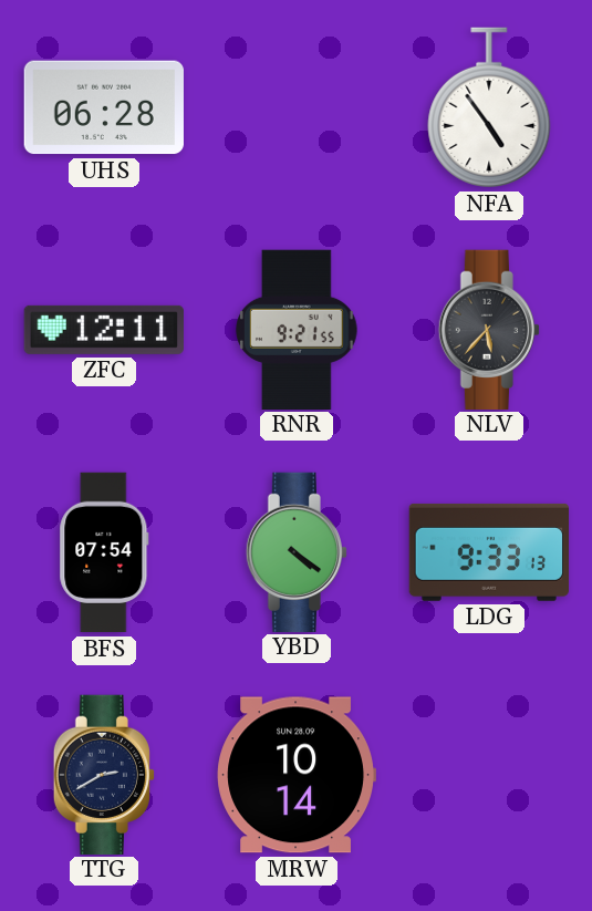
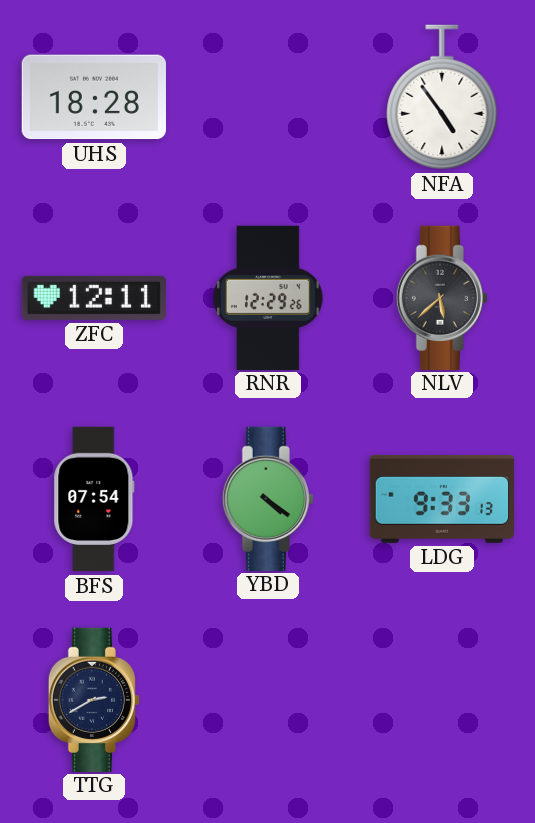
UHS: 06:28 -> 18:28 (94, 97)
RNR: 9:21 -> 12:29 (268, 297)
NLV: 5:37 -> 5:38 (442, 297)
MRW: 10:14 -> none (297, 775)
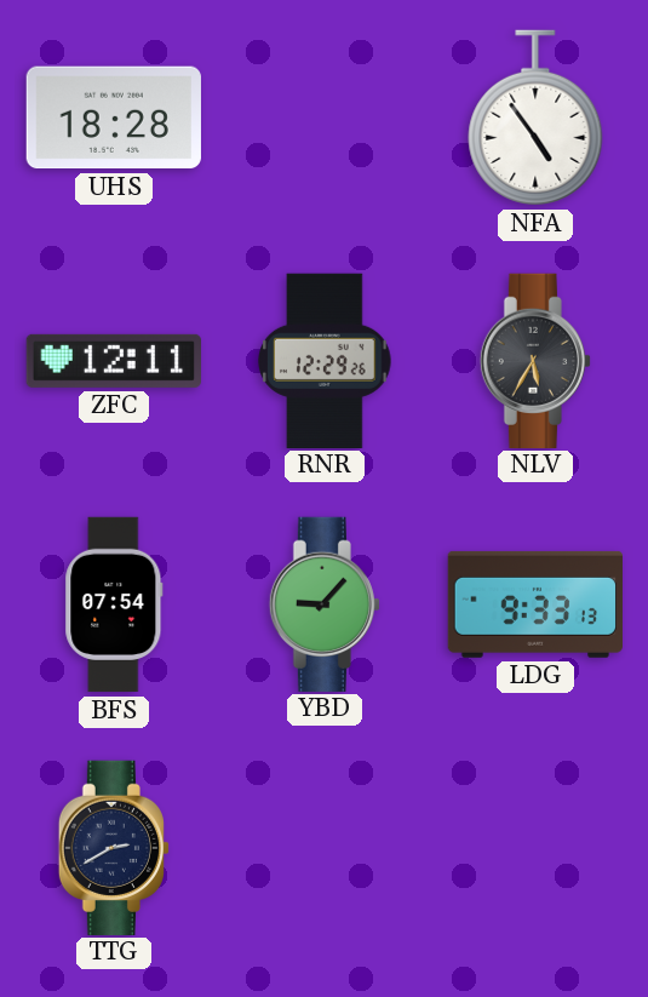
NLV: 5:38 -> 5:35 (535, 360)
YBD: 4:21 -> 9:07 (325, 603)
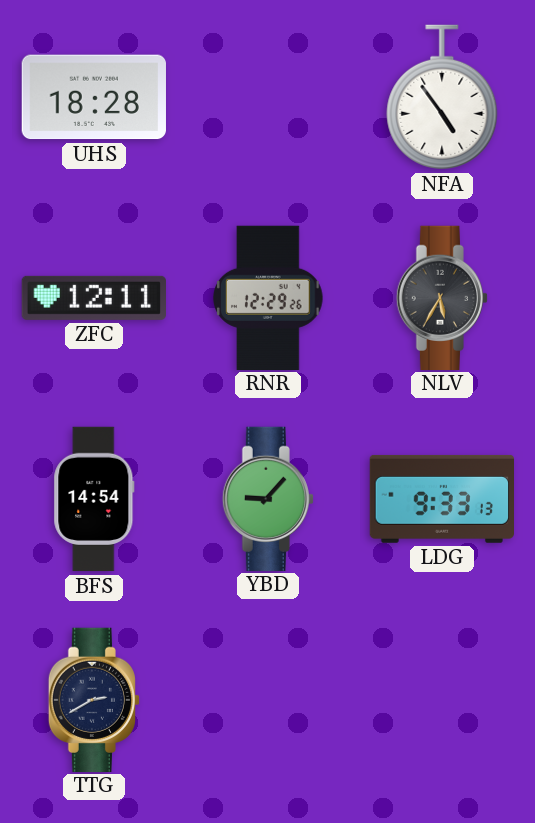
BFS: 07:54 -> 14:54 (94, 499)
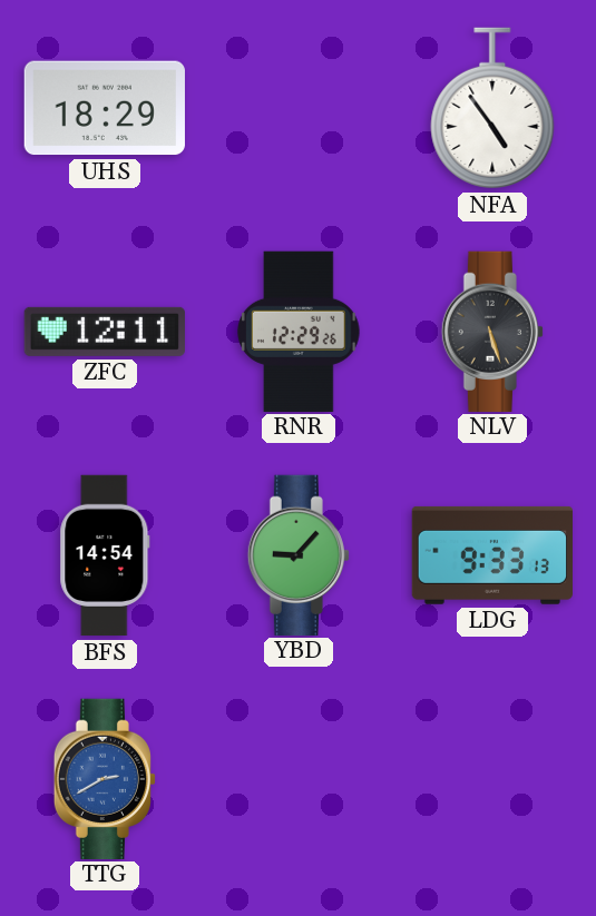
UHS: 18:28 -> 18:29 (105, 108)
NLV: 5:35 -> 5:27 (492, 331)
TTG dial: navy -> blue (105, 778)
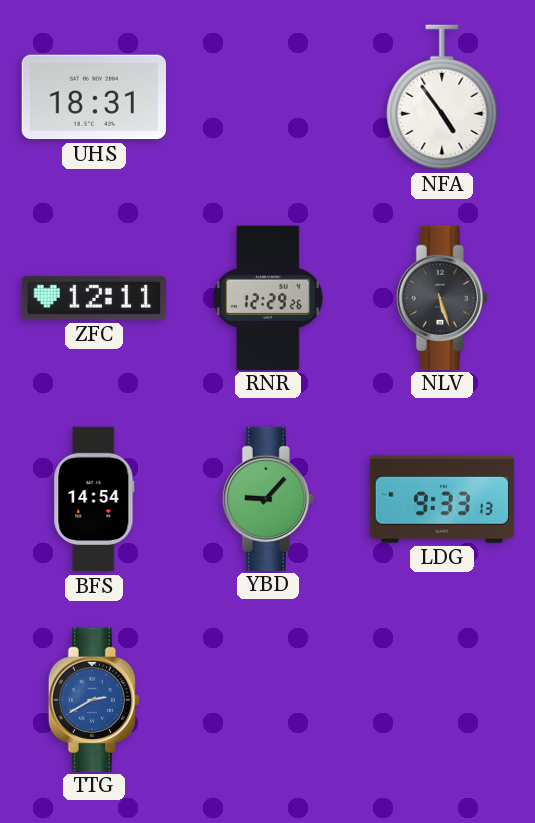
UHS: 18:29 -> 18:31 (94, 97)
